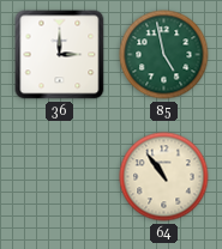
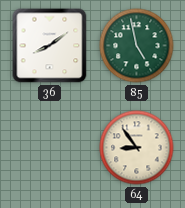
36: 3:00 -> 8:09 (50, 46)
64: 10:54 -> 8:54 (137, 148)
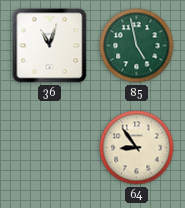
36: 8:09 -> 11:03 (50, 46)
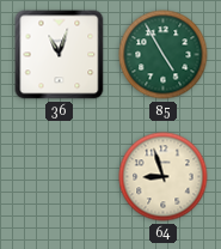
85: 4:58 -> 4:55 (164, 55)
64: 8:54 -> 8:57 (164, 177)
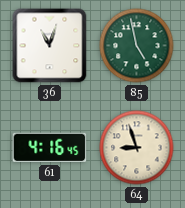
85: 4:55 -> 4:58 (137, 46)
61: none -> 4:16 (50, 148)
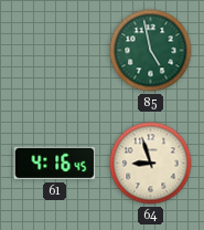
36: 11:03 -> none (50, 46)
